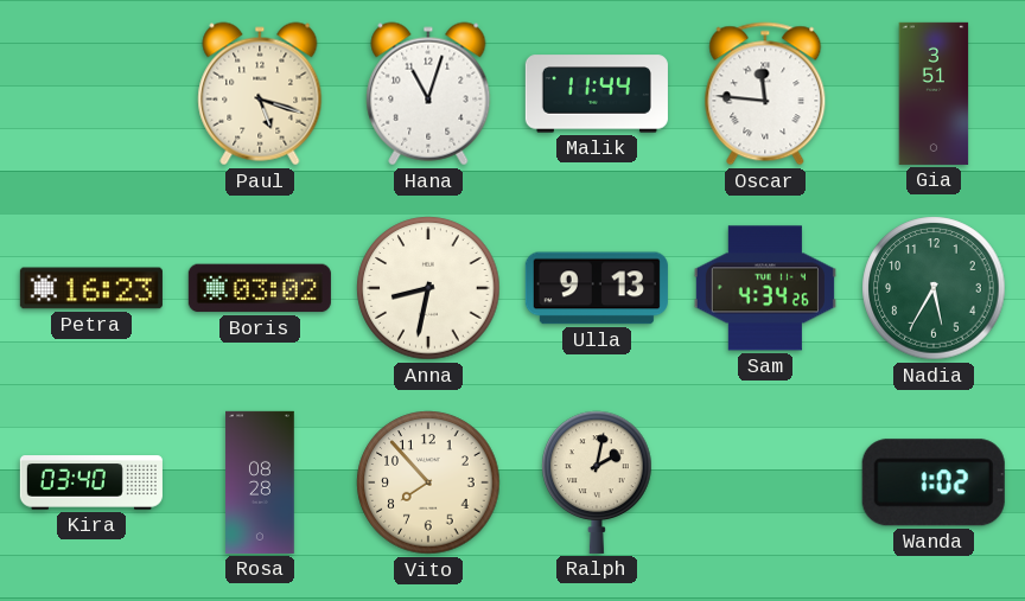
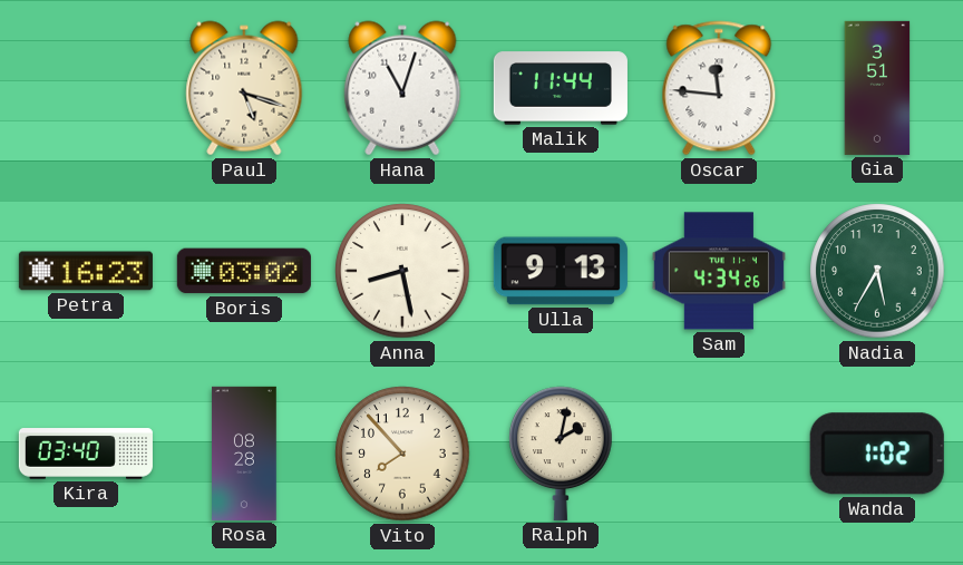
Anna: 8:32 -> 8:28 (402, 271)
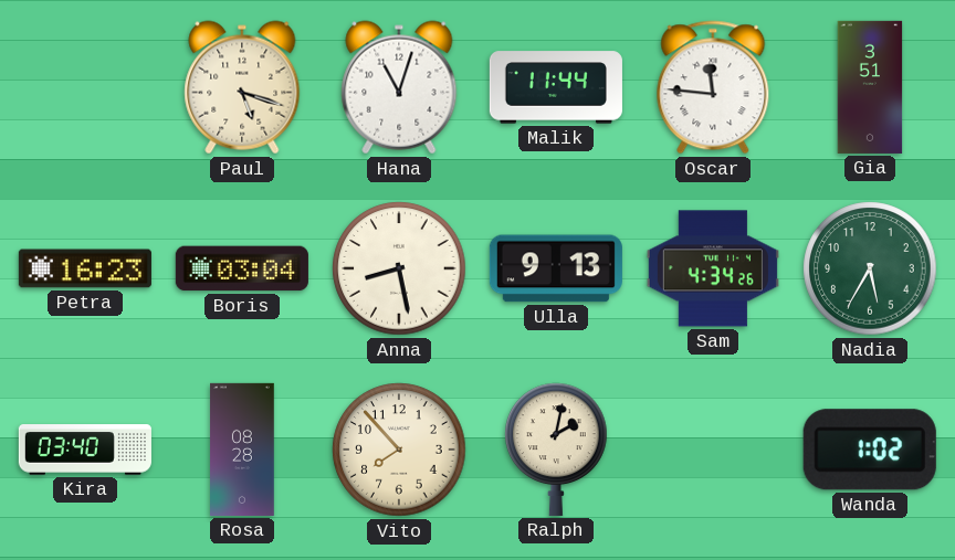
Boris: 03:02 -> 03:04 (242, 268)
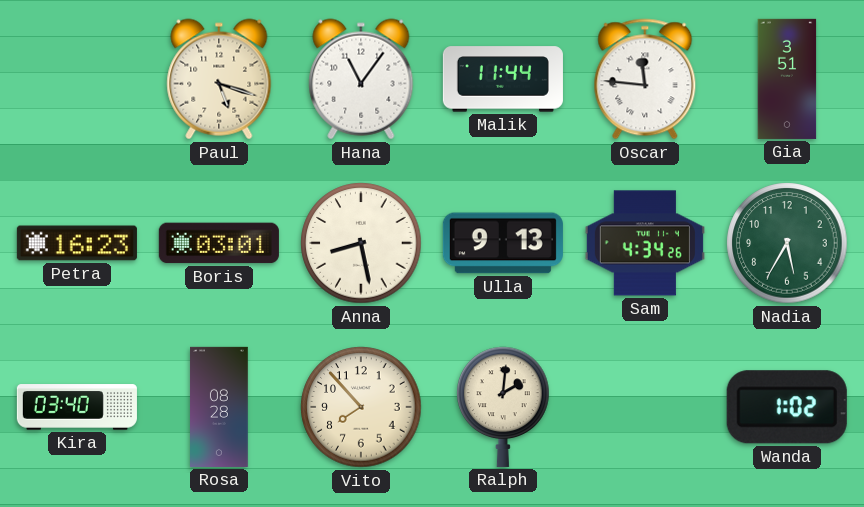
Hana: 11:03 -> 11:06 (361, 79)
Boris: 03:04 -> 03:01 (219, 243)
Ralph: 2:02 -> 2:01 (503, 407)
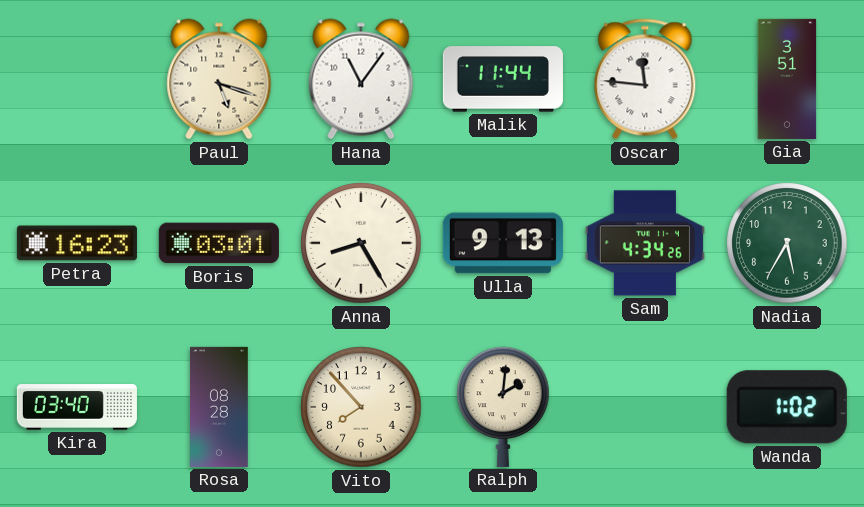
Anna: 8:28 -> 8:25 (361, 243)
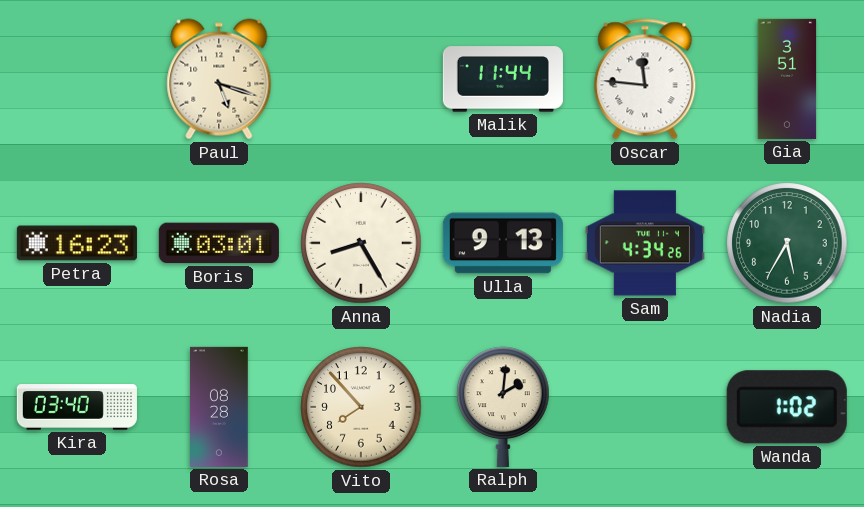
Hana: 11:06 -> none (361, 79)
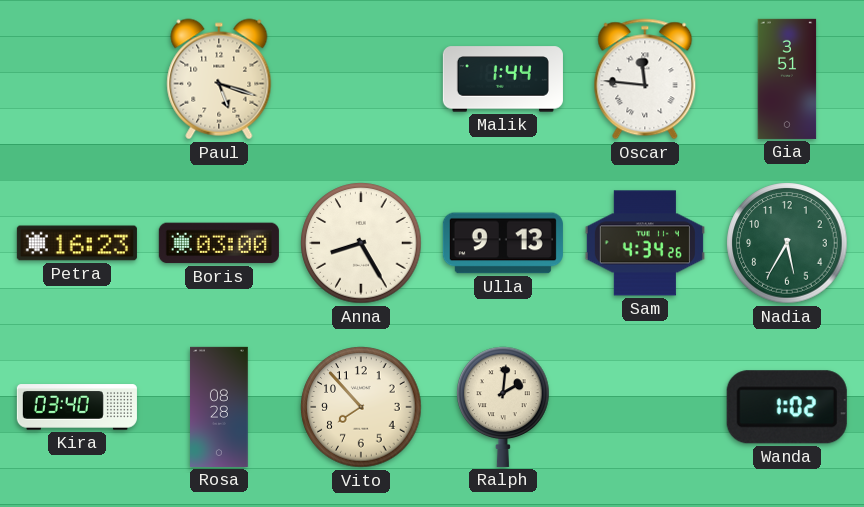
Malik: 11:44 -> 1:44 (503, 79)
Boris: 03:01 -> 03:00 (219, 243)
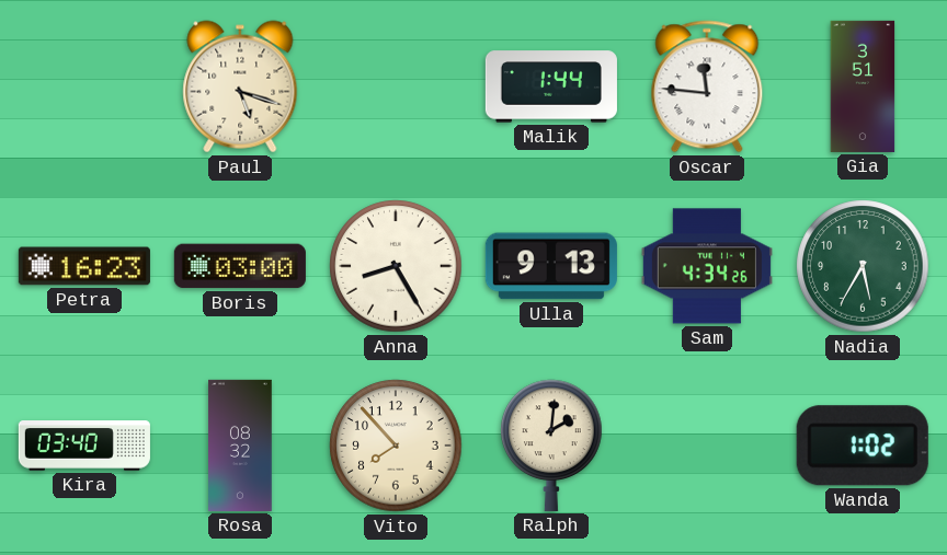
Rosa: 08:28 -> 08:32 (240, 446)
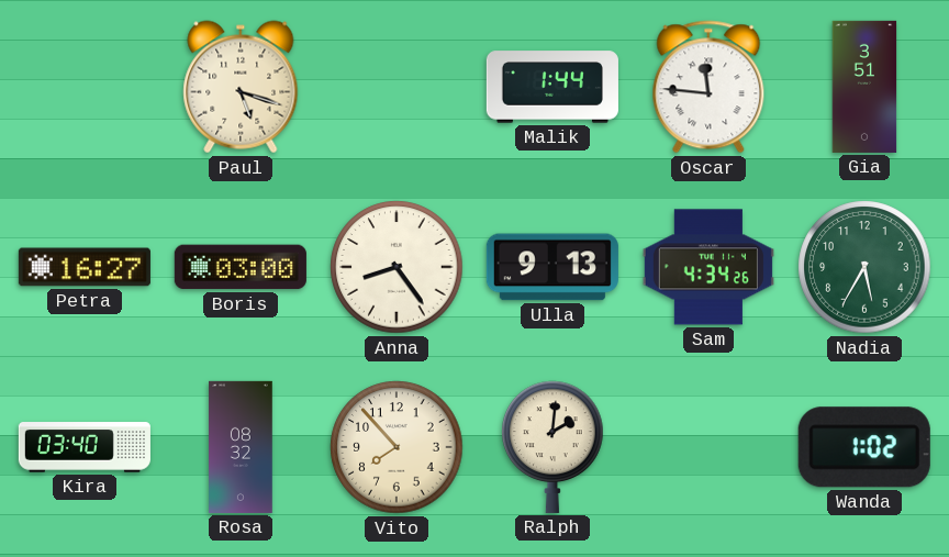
Petra: 16:23 -> 16:27 (85, 267)
Anna: 8:25 -> 8:24 (397, 267)
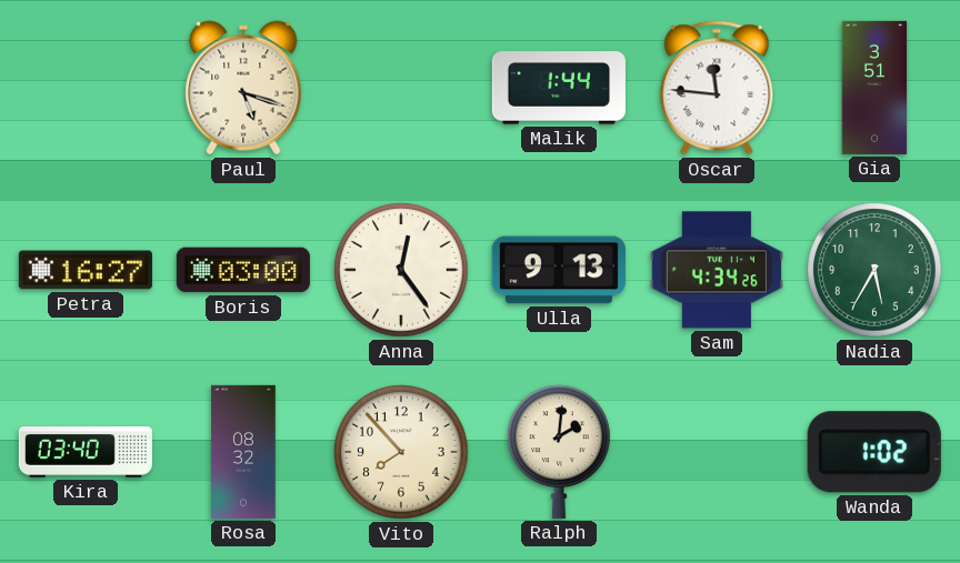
Anna: 8:24 -> 12:24 (401, 270)
